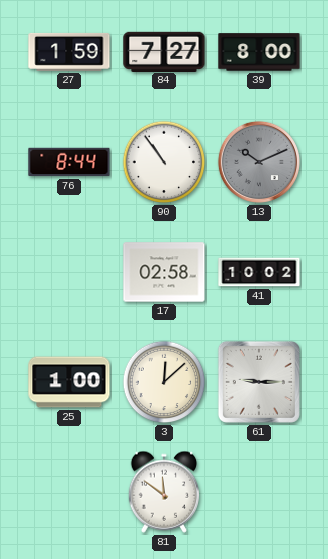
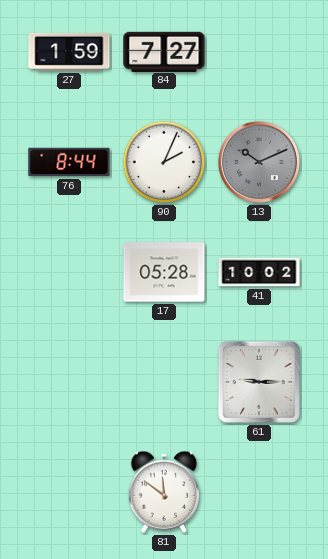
39: 8:00 -> none (259, 52)
90: 10:54 -> 2:04 (164, 162)
17: 02:58 -> 05:28 (164, 272)
25: 1:00 -> none (69, 382)
3: 12:08 -> none (164, 382)
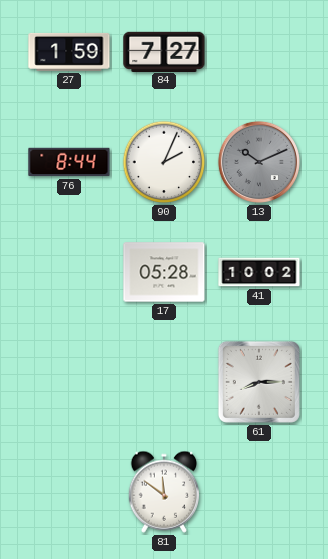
61: 9:15 -> 8:15 (259, 382)
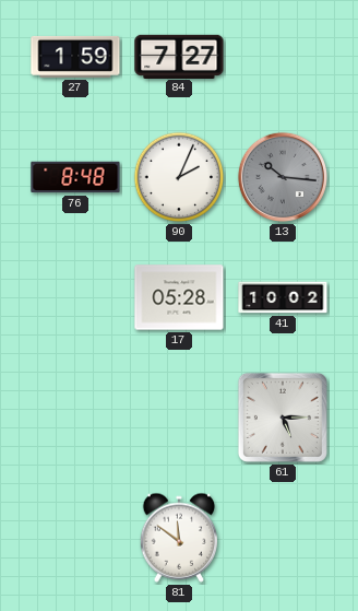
76: 8:44 -> 8:48 (75, 177)
13: 10:11 -> 10:16 (283, 177)
61: 8:15 -> 5:15 (283, 418)
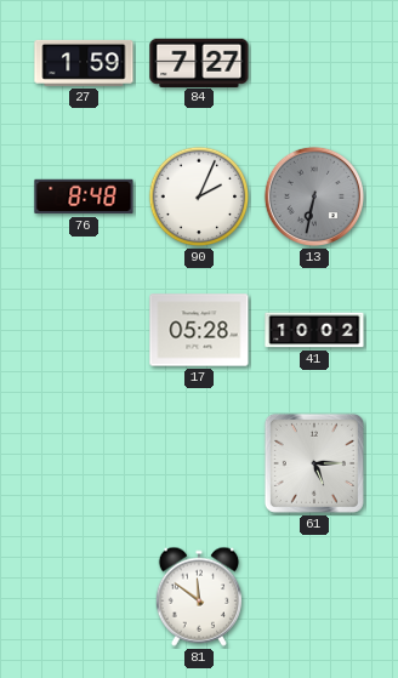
13: 10:16 -> 6:32 (314, 196)
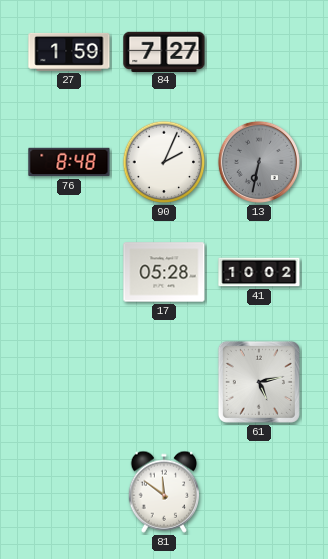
61: 5:15 -> 5:13 (259, 382)
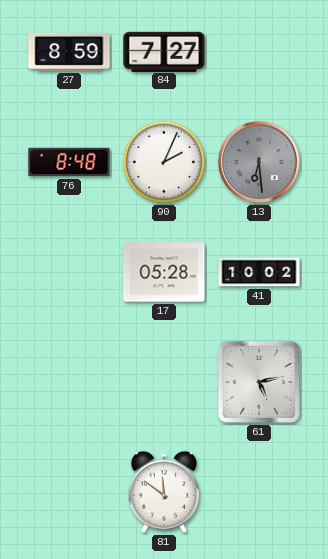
27: 1:59 -> 8:59 (69, 52)
13: 6:32 -> 6:29 (259, 162)
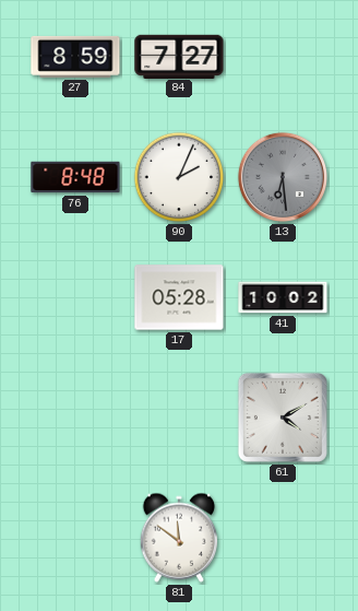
61: 5:13 -> 4:10 (283, 418)
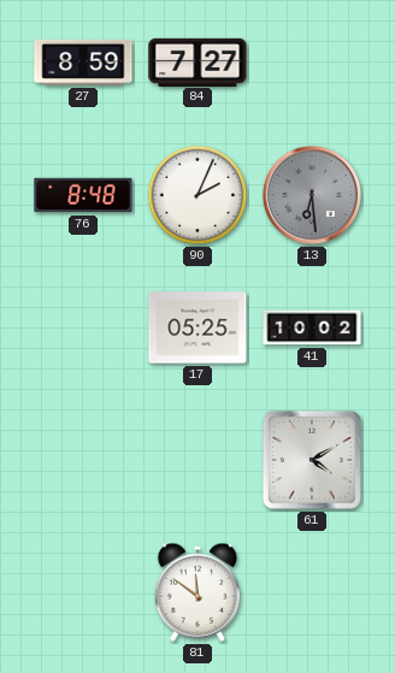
17: 05:28 -> 05:25 (197, 327)
